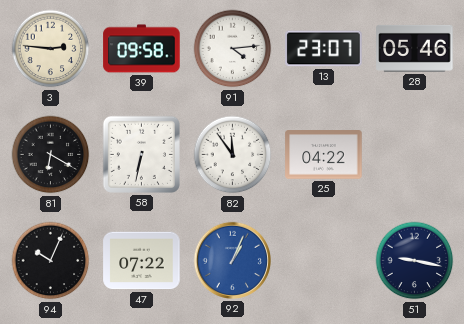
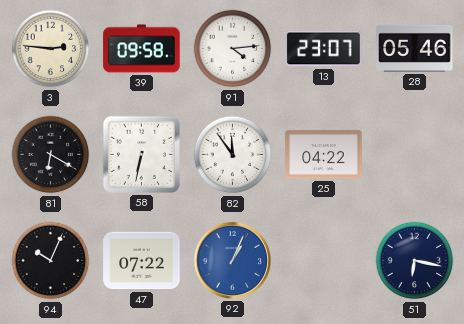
51: 9:17 -> 6:17 (415, 261)
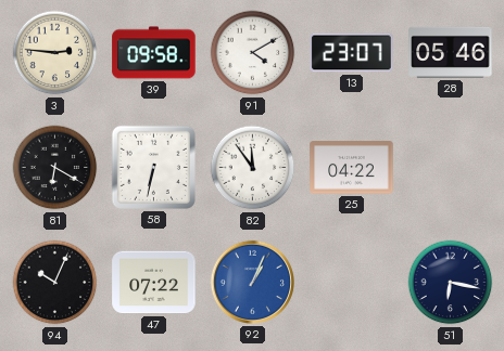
91: 4:14 -> 4:10 (253, 53)
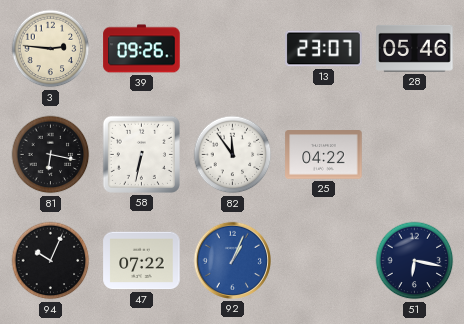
39: 09:58 -> 09:26 (142, 49)
91: 4:10 -> none (253, 53)
81: 6:20 -> 6:17 (51, 155)
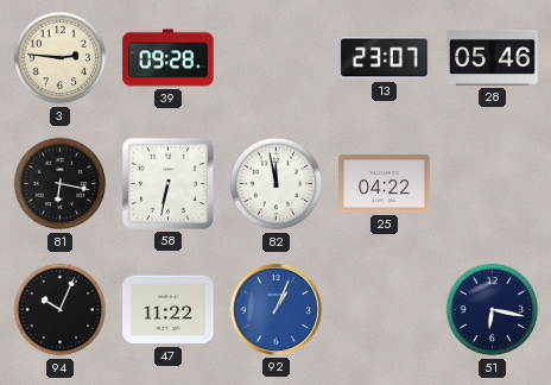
39: 09:26 -> 09:28 (169, 58)
82: 11:54 -> 11:58 (277, 184)
47: 07:22 -> 11:22 (169, 310)
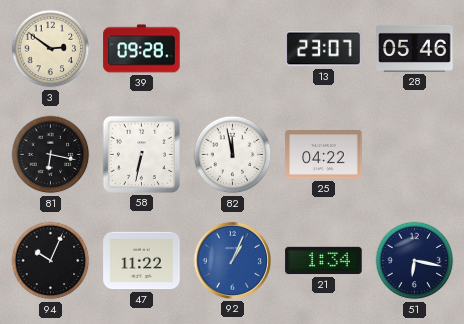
3: 2:46 -> 2:51 (51, 49)
21: none -> 1:34 (324, 261)
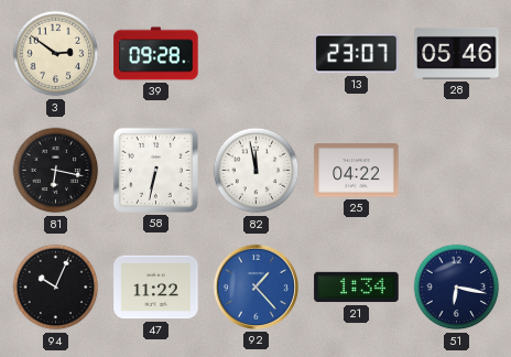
92: 1:04 -> 1:23 (255, 286)
